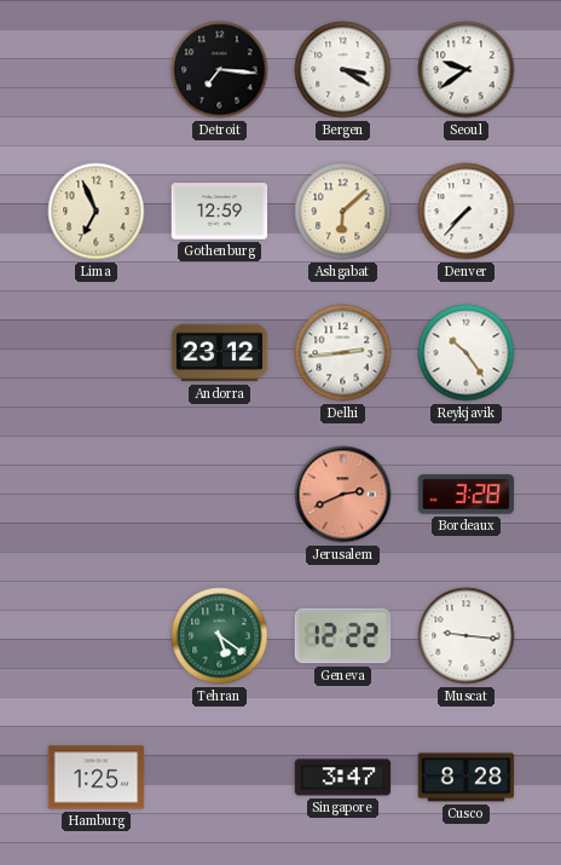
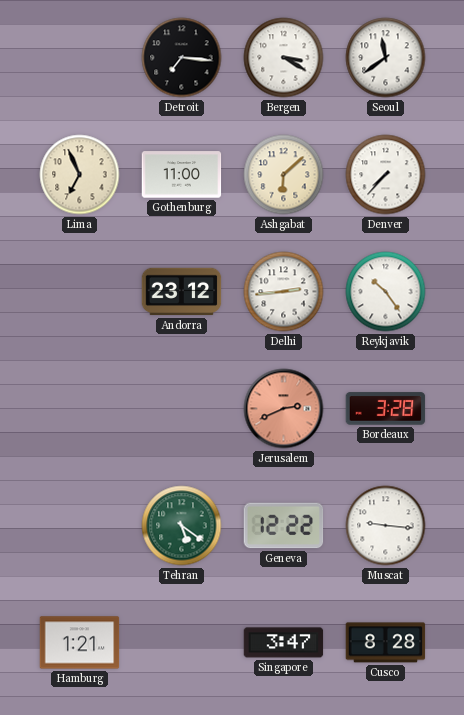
Seoul: 9:39 -> 11:39 (386, 58)
Gothenburg: 12:59 -> 11:00 (182, 175)
Hamburg: 1:25 -> 1:21 (80, 643)
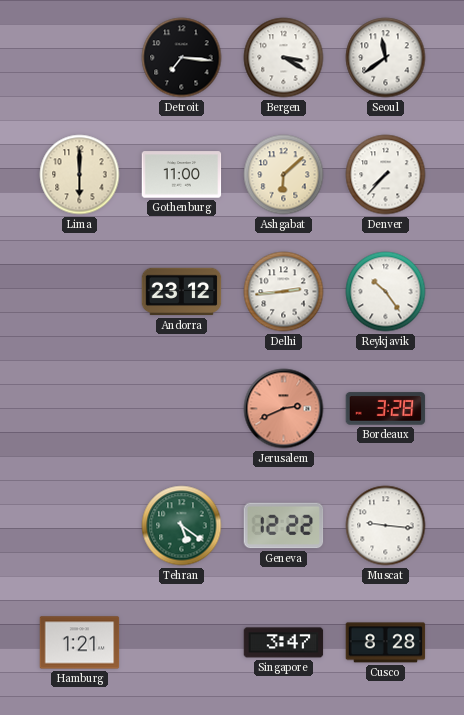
Lima: 6:56 -> 6:00 (80, 175)
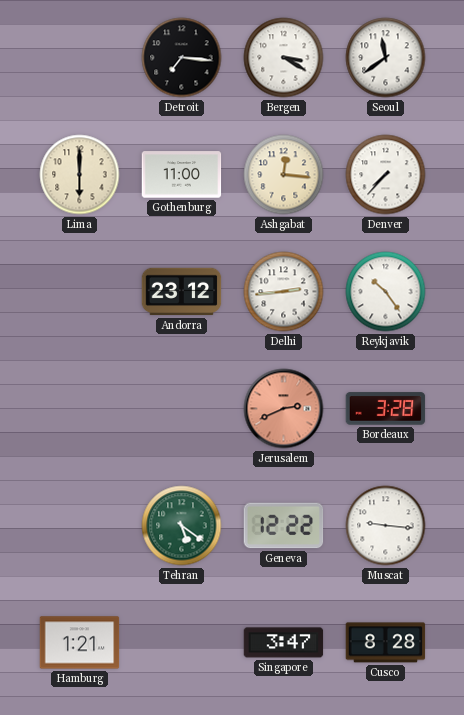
Ashgabat: 6:08 -> 12:16 (284, 175)
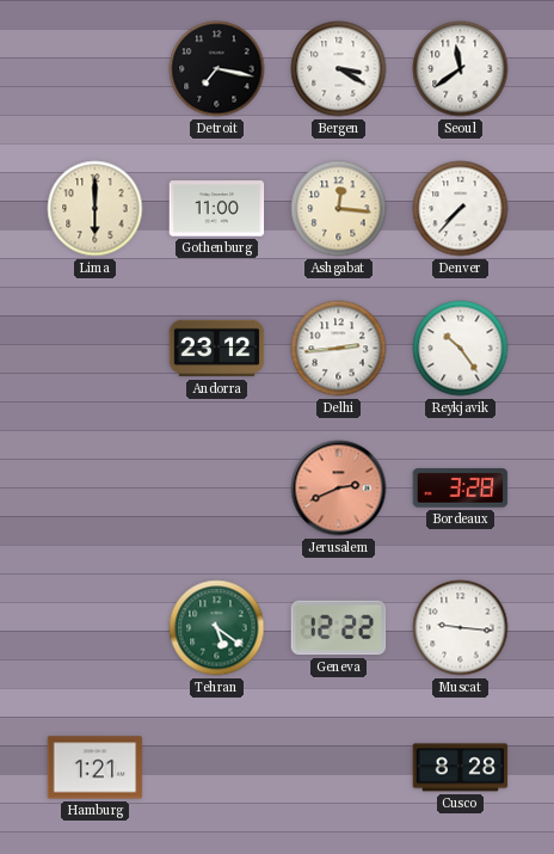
Detroit: 7:16 -> 7:17 (217, 69)
Singapore: 3:47 -> none (284, 643)
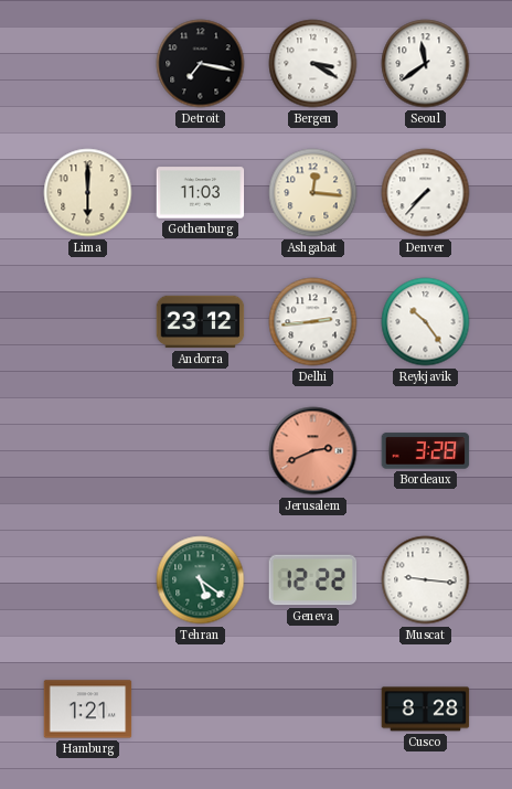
Gothenburg: 11:00 -> 11:03 (201, 193)
